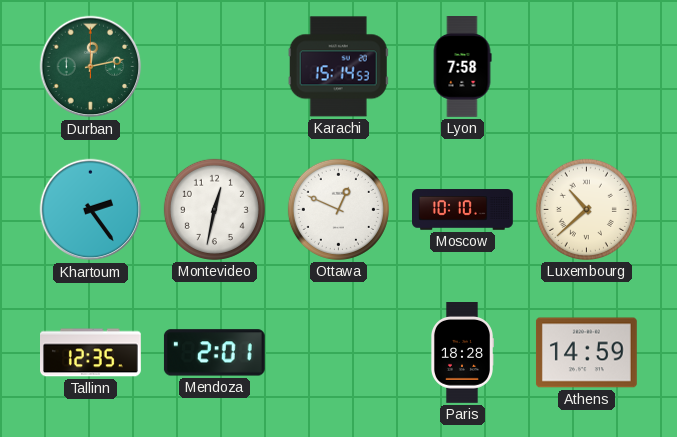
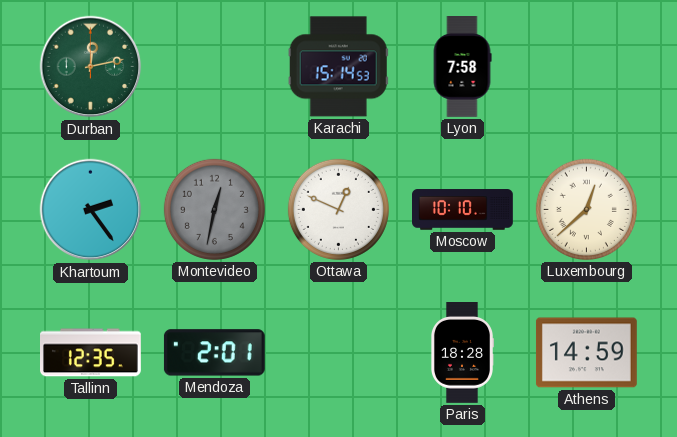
Montevideo dial: white -> grey (214, 209)
Luxembourg: 10:38 -> 12:38 (586, 209)
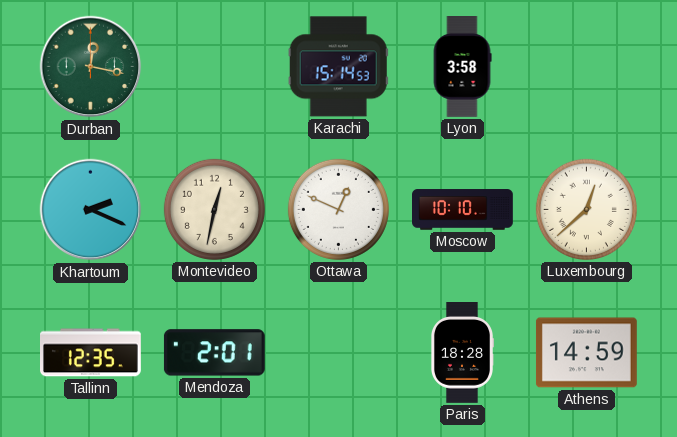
Durban: 12:13 -> 12:17 (91, 67)
Lyon: 7:58 -> 3:58 (462, 67)
Khartoum: 2:24 -> 2:19 (91, 210)
Montevideo dial: grey -> cream (214, 209)
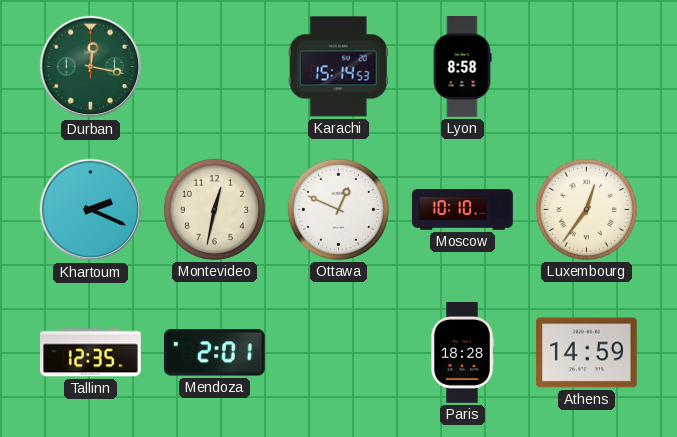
Lyon: 3:58 -> 8:58 (462, 67)
Luxembourg: 12:38 -> 12:36 (586, 209)
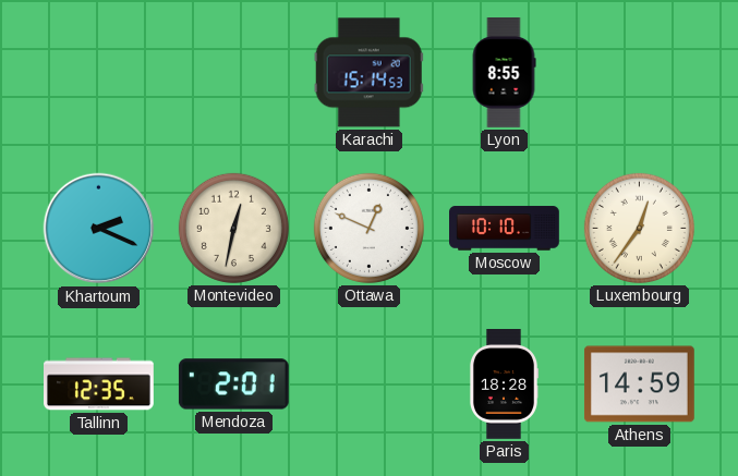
Durban: 12:17 -> none (91, 67)
Lyon: 8:58 -> 8:55 (504, 73)
